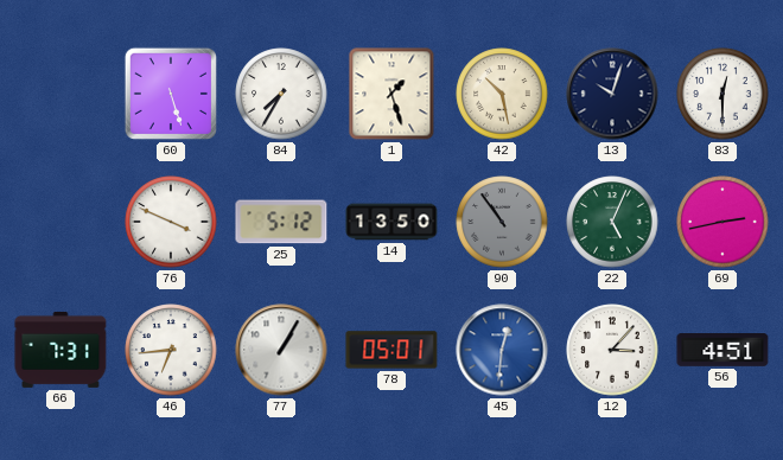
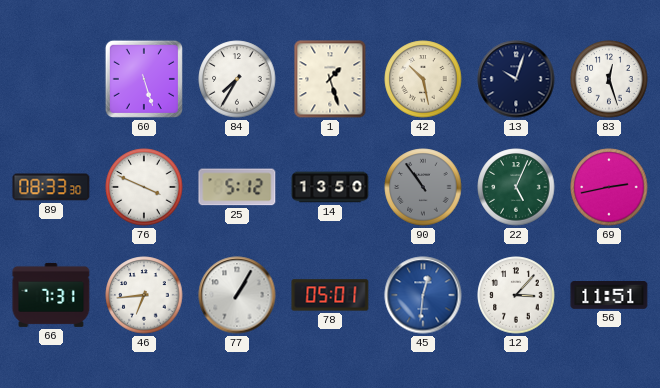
83: 12:30 -> 12:27 (609, 79)
89: none -> 08:33 (51, 187)
56: 4:51 -> 11:51 (609, 296)
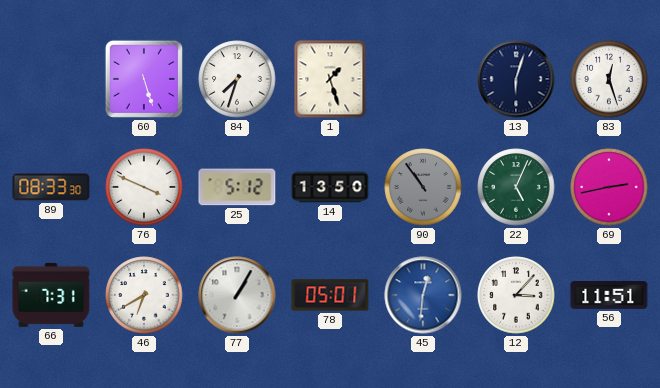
84: 7:35 -> 7:33 (237, 79)
42: 10:28 -> none (423, 79)
13: 10:03 -> 6:03 (516, 79)
46: 6:44 -> 6:40 (144, 295)
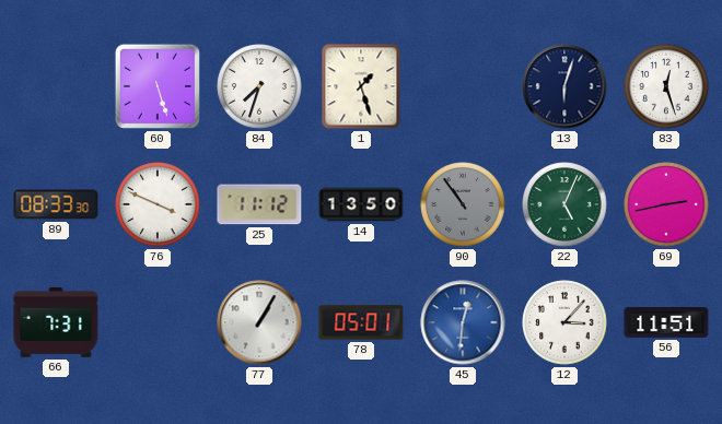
25: 5:12 -> 11:12 (259, 204)
46: 6:40 -> none (144, 295)
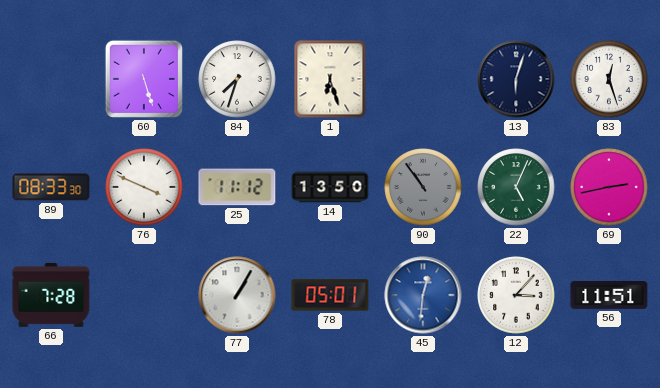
1: 1:27 -> 6:27 (330, 79)
66: 7:31 -> 7:28 (51, 295)
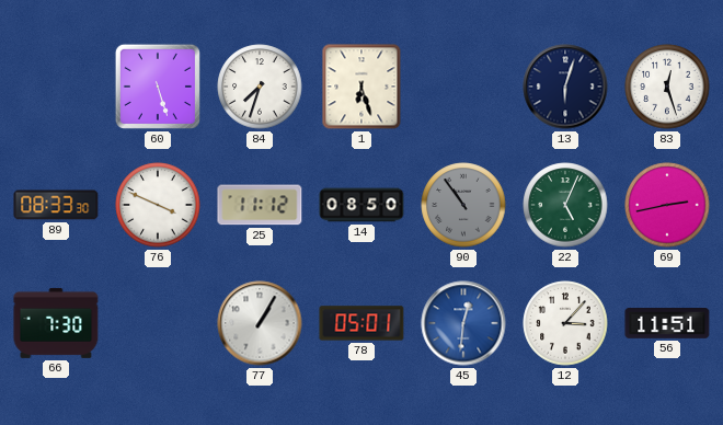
14: 13:50 -> 08:50 (361, 205)
66: 7:28 -> 7:30 (56, 323)
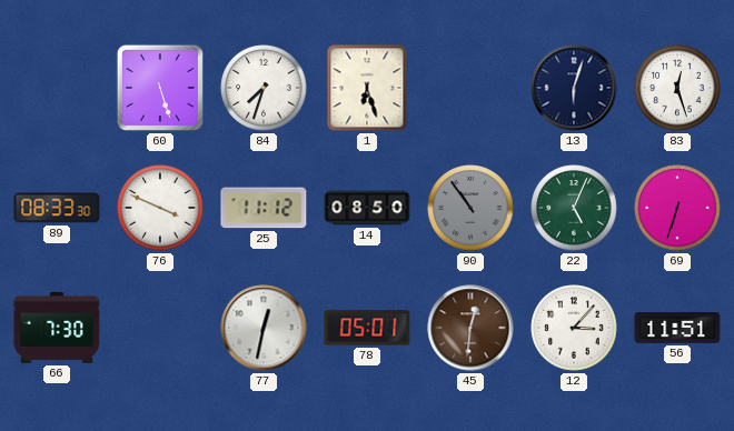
69: 2:43 -> 6:33 (677, 208)
77: 1:05 -> 12:32 (264, 328)
45 dial: blue -> brown (470, 328)
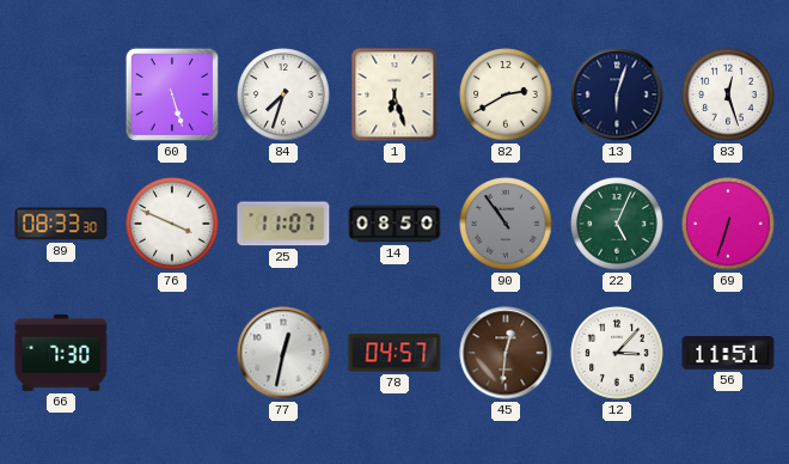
82: none -> 2:40 (506, 94)
25: 11:12 -> 11:07 (283, 224)
78: 05:01 -> 04:57 (395, 353)
